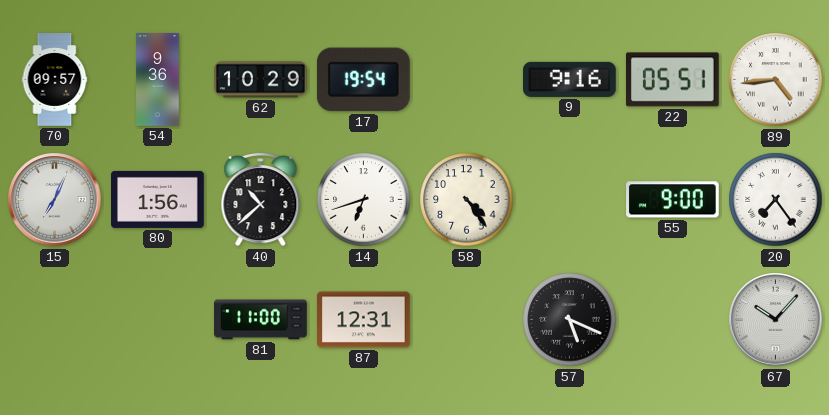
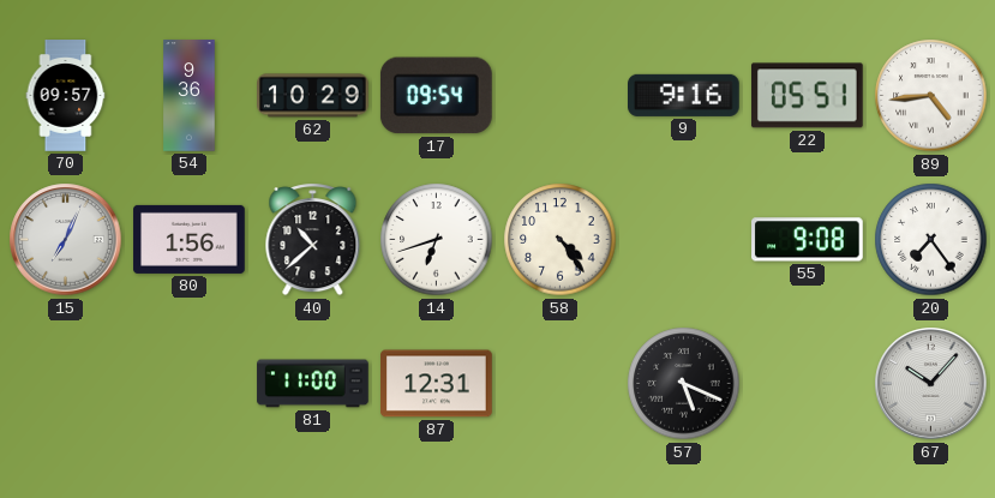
17: 19:54 -> 09:54 (436, 96)
55: 9:00 -> 9:08 (808, 240)
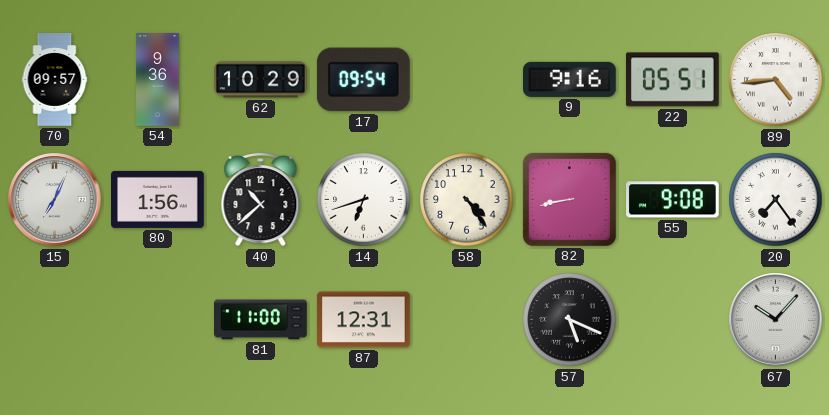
82: none -> 8:43 (569, 199)
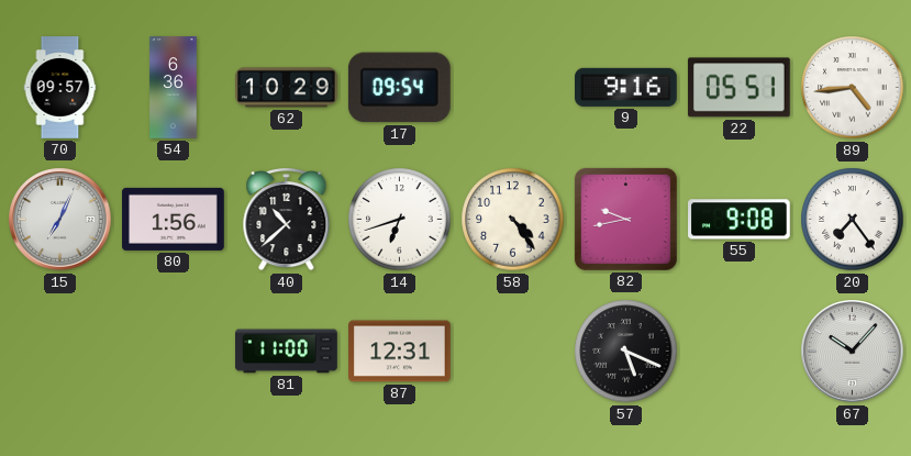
54: 9:36 -> 6:36 (174, 88)
82: 8:43 -> 9:43 (625, 219)
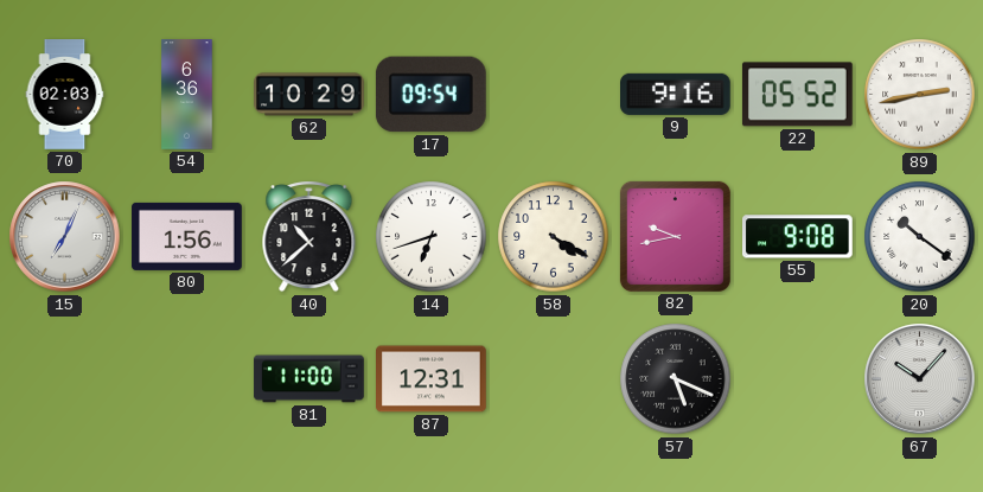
70: 09:57 -> 02:03 (65, 95)
22: 05:51 -> 05:52 (797, 95)
89: 4:44 -> 2:43 (920, 95)
58: 4:24 -> 4:20 (554, 237)
20: 7:24 -> 10:21 (920, 237)
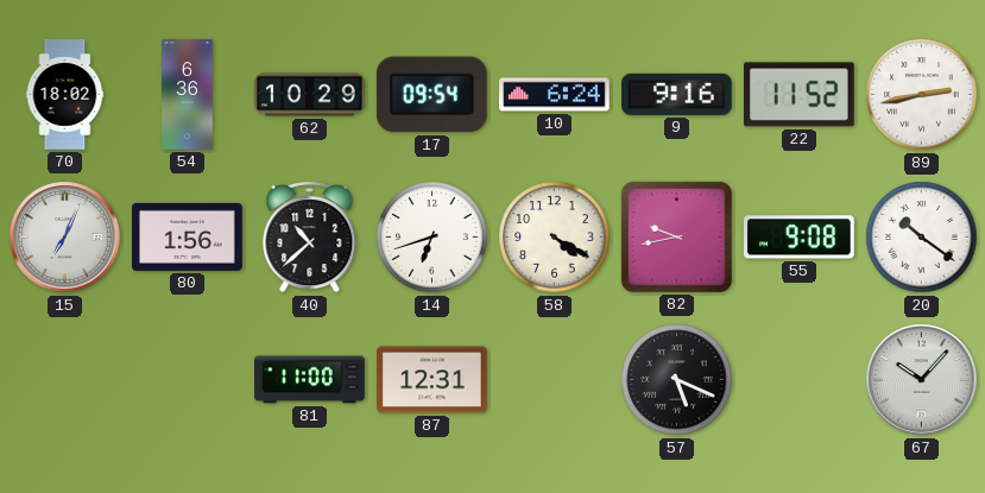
70: 02:03 -> 18:02 (65, 95)
10: none -> 6:24 (555, 95)
22: 05:52 -> 11:52 (798, 95)
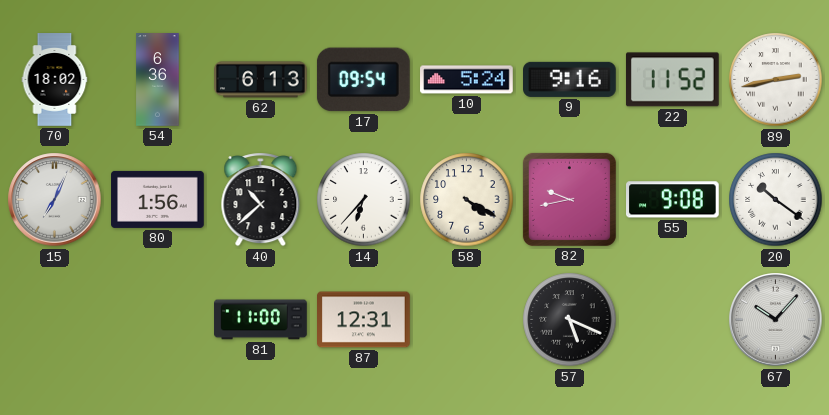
62: 10:29 -> 6:13 (261, 80)
10: 6:24 -> 5:24 (467, 80)
14: 6:42 -> 6:37 (364, 200)
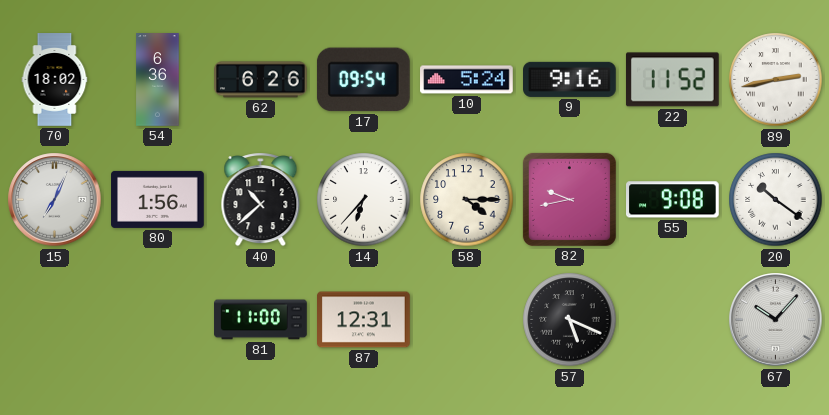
62: 6:13 -> 6:26 (261, 80)
58: 4:20 -> 4:15 (467, 200)
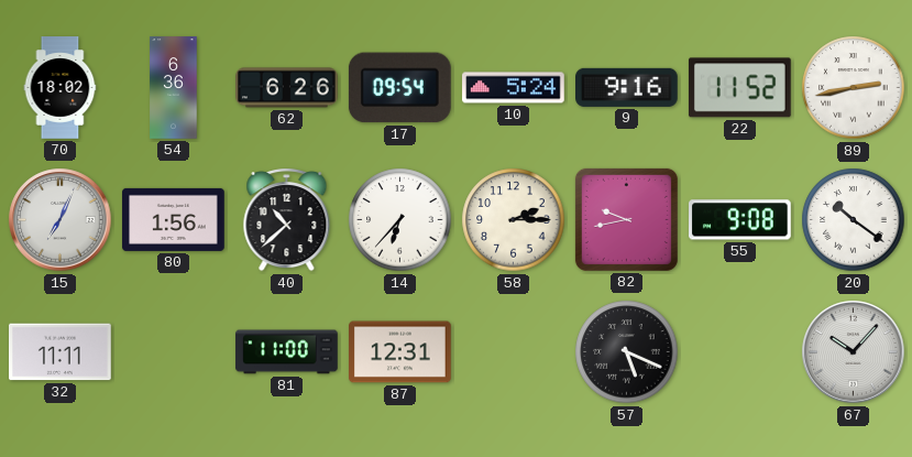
58: 4:15 -> 2:15 (514, 220)
32: none -> 11:11 (61, 352)
